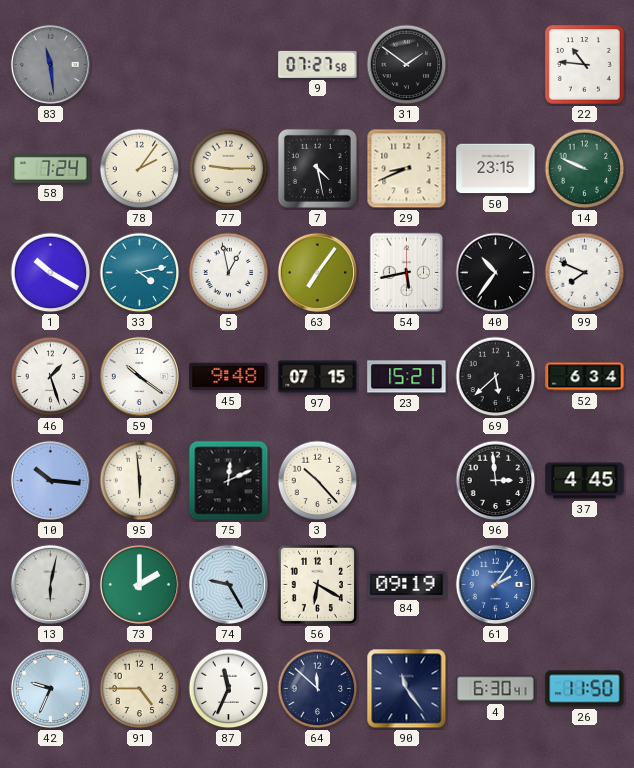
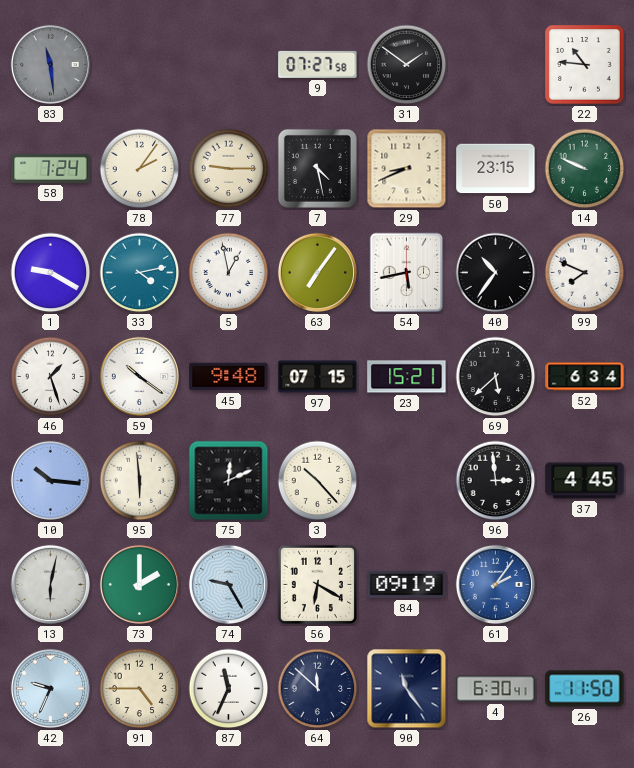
1: 10:20 -> 9:20 (51, 273)
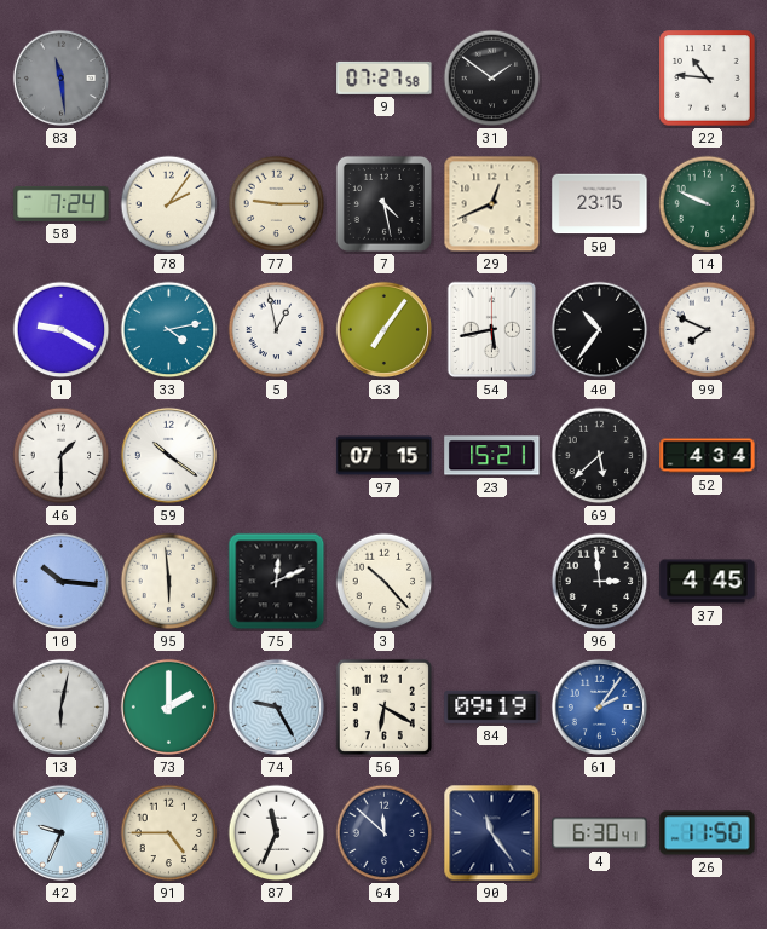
29: 8:41 -> 12:41 (492, 204)
46: 1:27 -> 1:30 (62, 456)
45: 9:48 -> none (229, 377)
52: 6:34 -> 4:34 (708, 456)
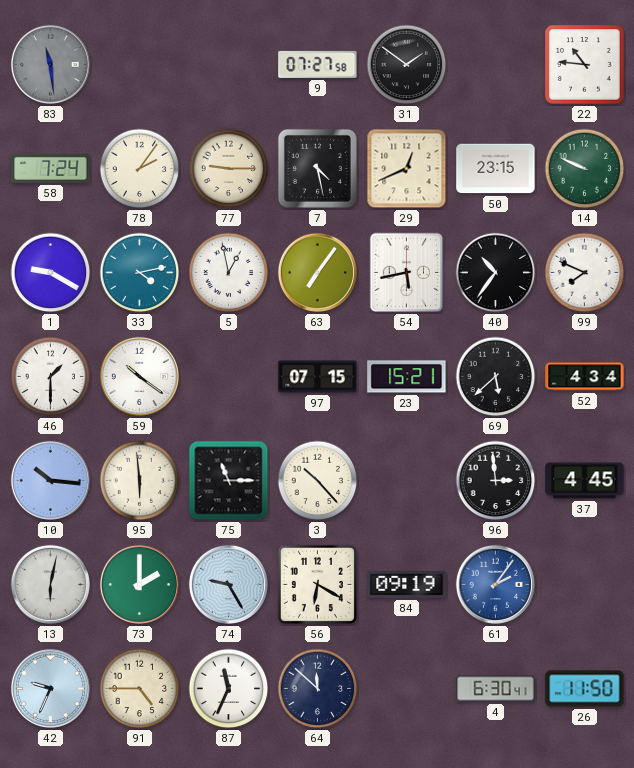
75: 12:11 -> 11:15 (229, 481)
90: 11:24 -> none (492, 833)
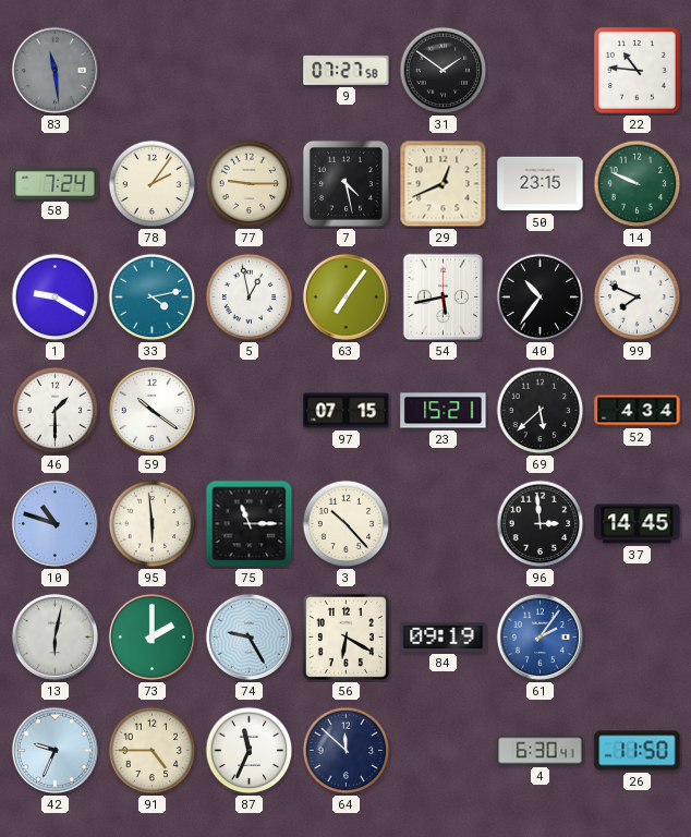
10: 10:16 -> 10:48 (54, 523)
37: 4:45 -> 14:45 (638, 524)
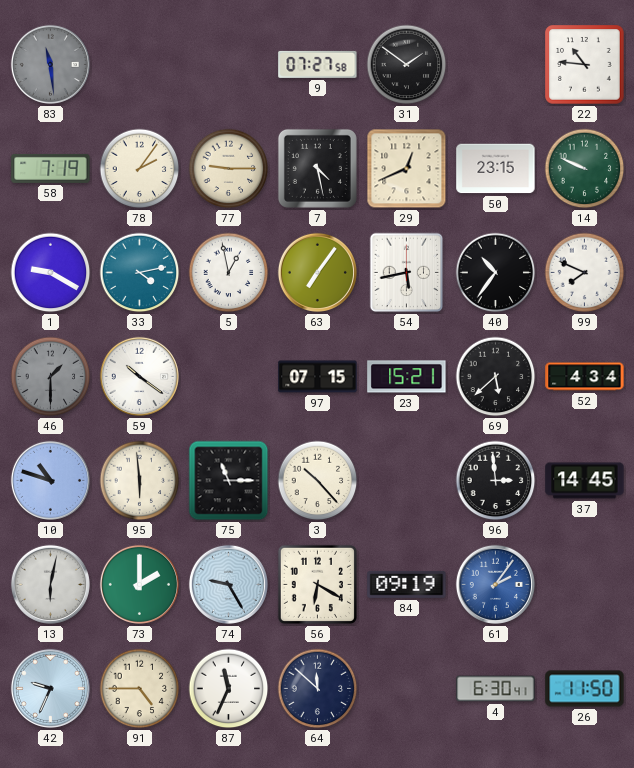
58: 7:24 -> 7:19 (51, 168)
46 dial: white -> grey (51, 377)
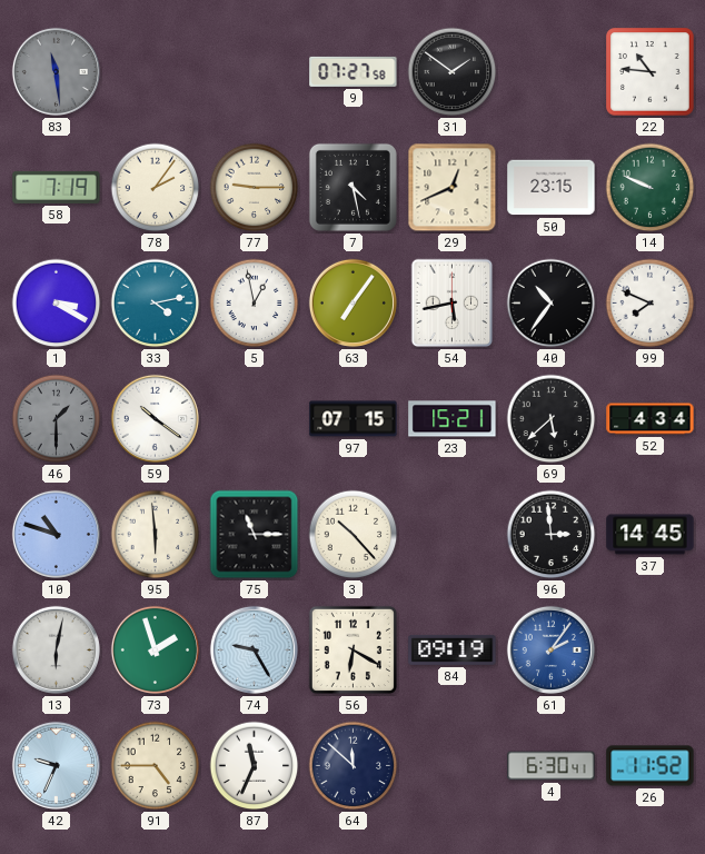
1: 9:20 -> 3:20 (57, 304)
73: 2:00 -> 1:57 (155, 649)
26: 11:50 -> 11:52 (651, 766)
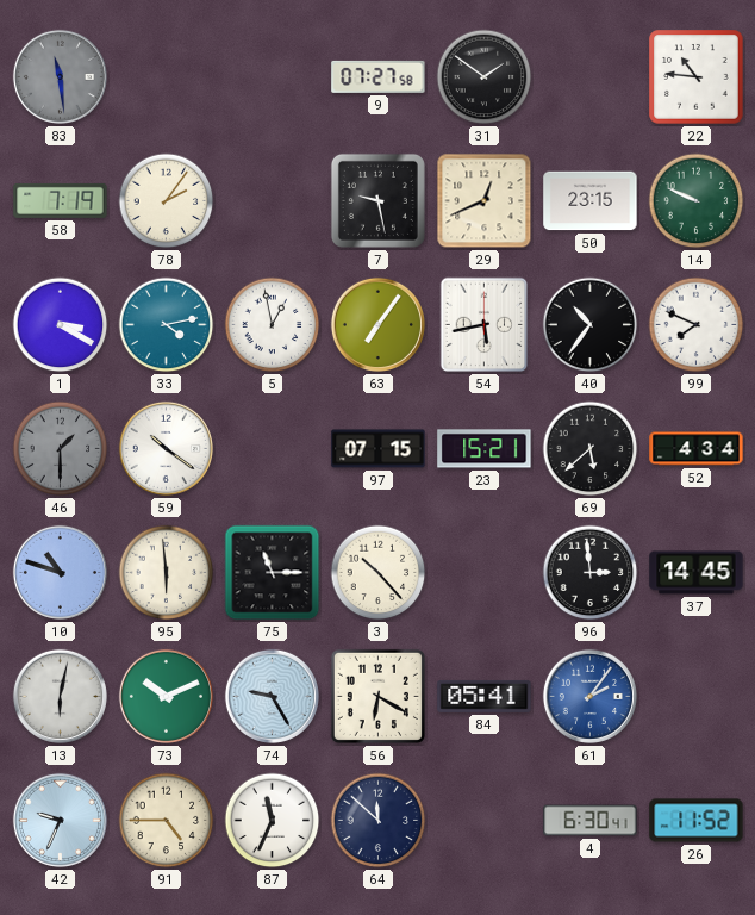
77: 9:15 -> none (255, 188)
7: 4:28 -> 9:28 (377, 200)
73: 1:57 -> 10:11 (166, 696)
84: 09:19 -> 05:41 (485, 696)
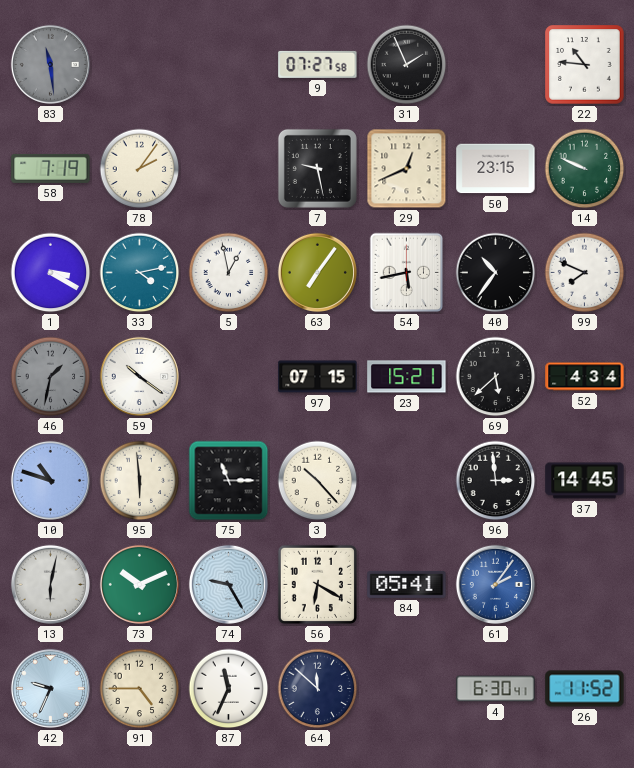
31: 1:51 -> 1:56 (407, 65)
46: 1:30 -> 1:32 (51, 377)
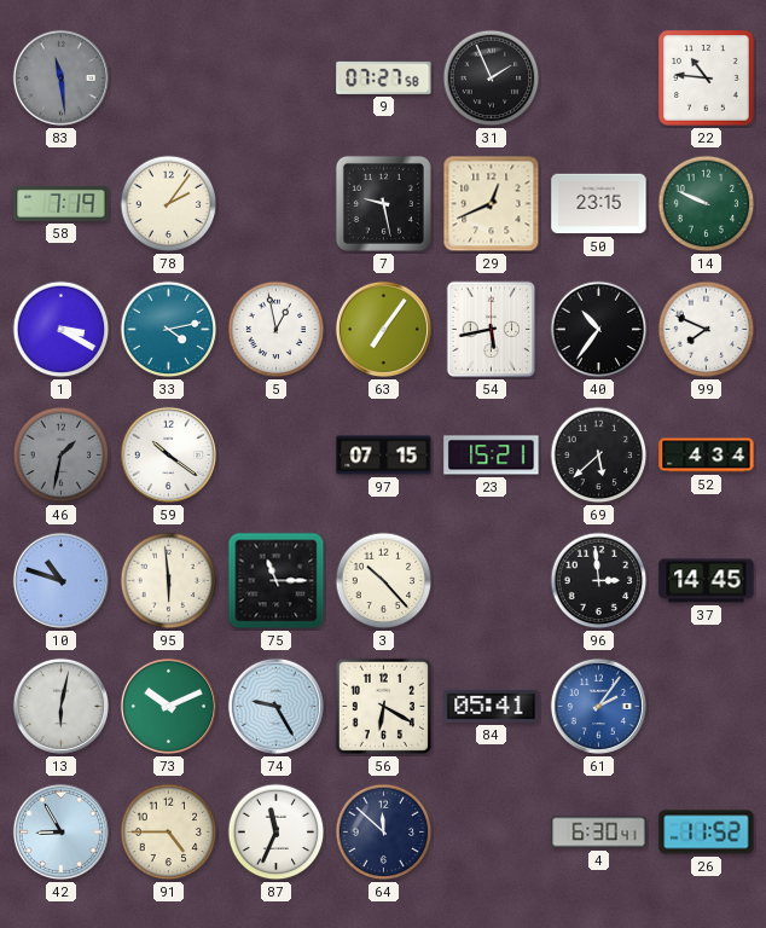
42: 9:34 -> 8:55 (60, 831)
